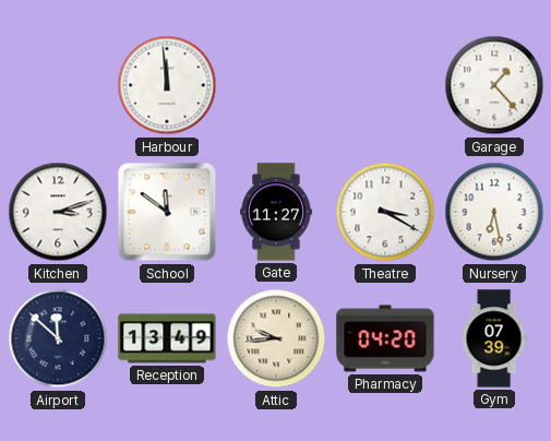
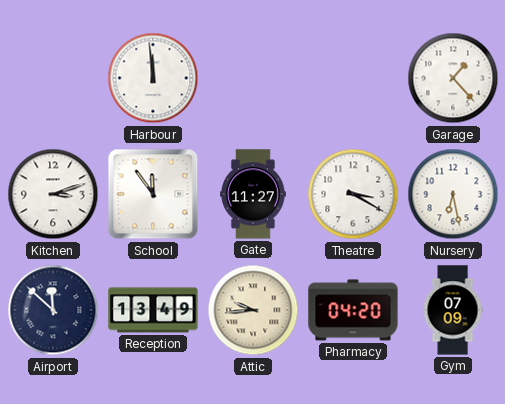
School: 11:51 -> 11:54 (153, 194)
Gym: 07:39 -> 07:09 (453, 310)
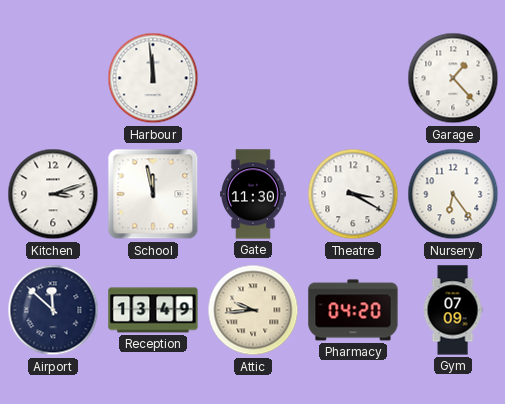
School: 11:54 -> 11:58 (153, 194)
Gate: 11:27 -> 11:30 (254, 194)
Nursery: 6:28 -> 6:24 (453, 194)
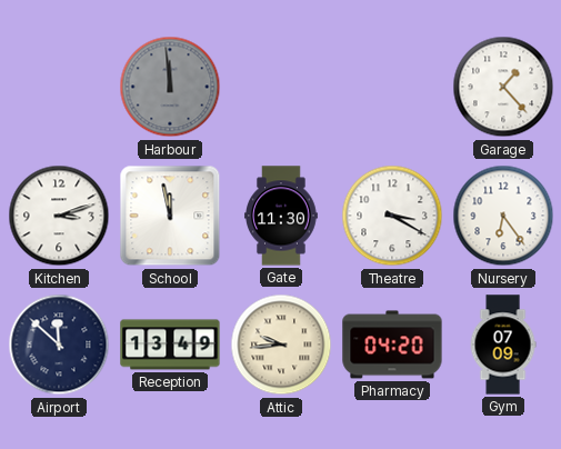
Harbour dial: white -> grey (170, 87)
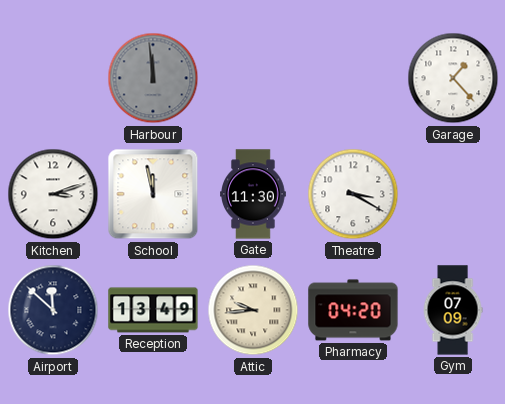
Nursery: 6:24 -> none (503, 216)
